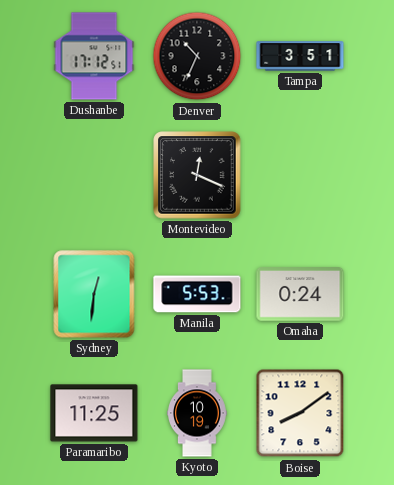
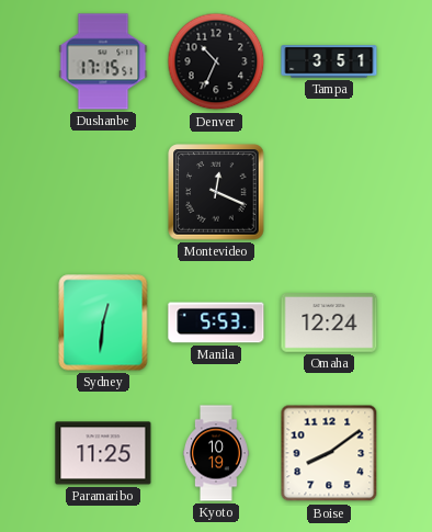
Dushanbe: 17:12 -> 17:15 (103, 61)
Omaha: 0:24 -> 12:24 (329, 324)
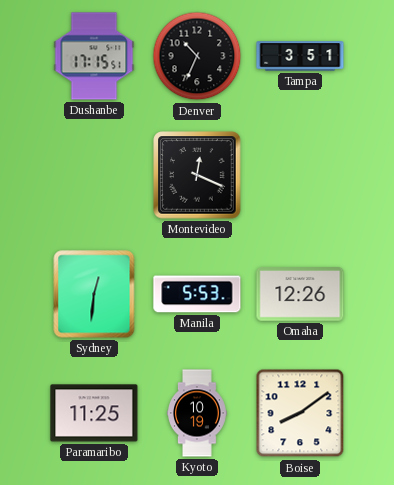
Omaha: 12:24 -> 12:26 (300, 295)
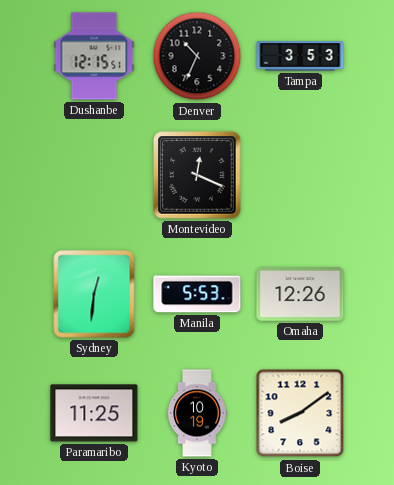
Dushanbe: 17:15 -> 12:15 (94, 56)
Tampa: 3:51 -> 3:53 (300, 56)
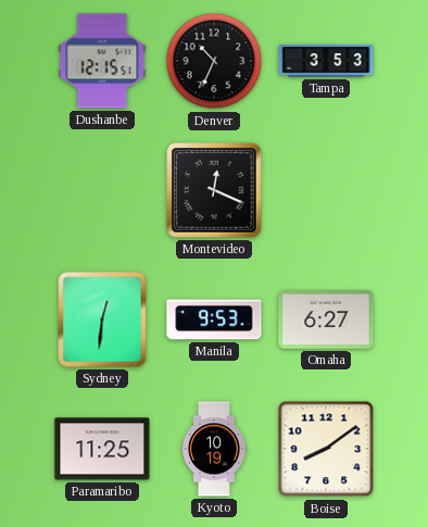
Manila: 5:53 -> 9:53 (214, 319)
Omaha: 12:26 -> 6:27 (326, 321)
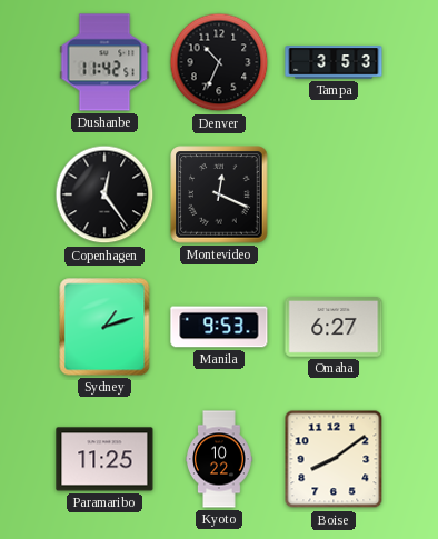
Dushanbe: 12:15 -> 11:42 (104, 62)
Copenhagen: none -> 12:24 (104, 194)
Sydney: 12:31 -> 1:12 (104, 327)
Kyoto: 10:19 -> 10:22 (219, 459)
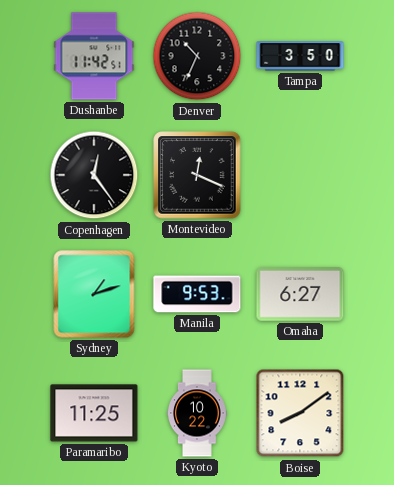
Tampa: 3:53 -> 3:50 (300, 56)
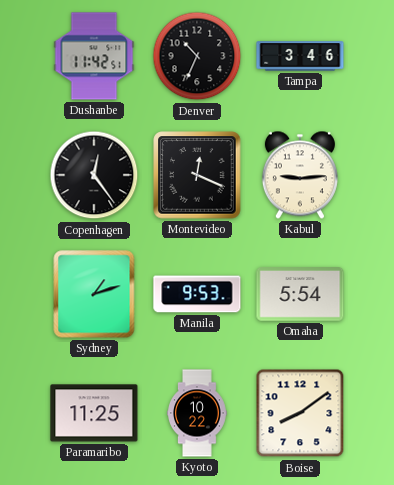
Tampa: 3:50 -> 3:46 (300, 56)
Kabul: none -> 9:14 (300, 175)
Omaha: 6:27 -> 5:54 (300, 295)
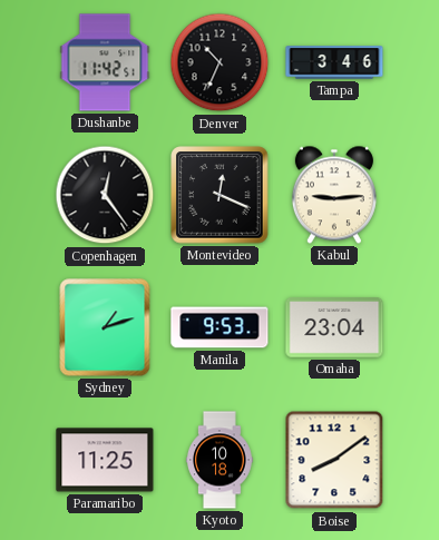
Omaha: 5:54 -> 23:04 (334, 328)
Kyoto: 10:22 -> 10:18 (219, 460)
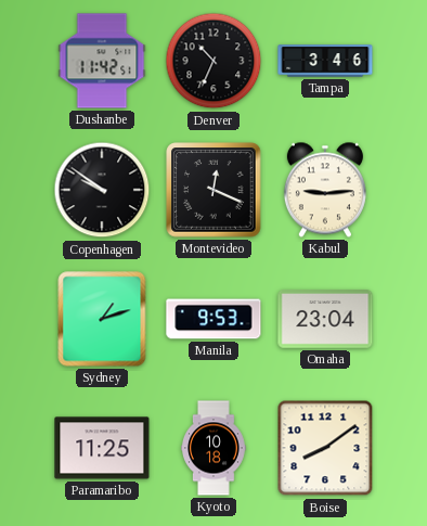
Copenhagen: 12:24 -> 9:51 (102, 190)
